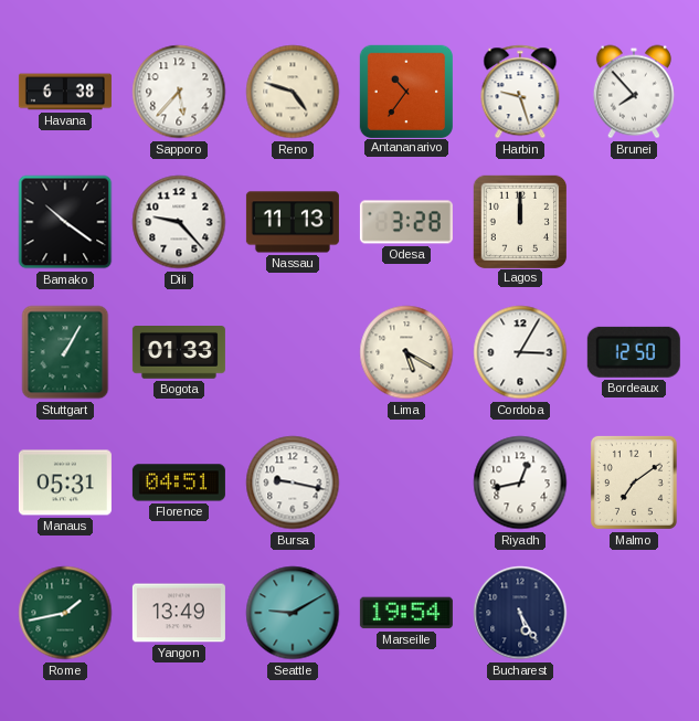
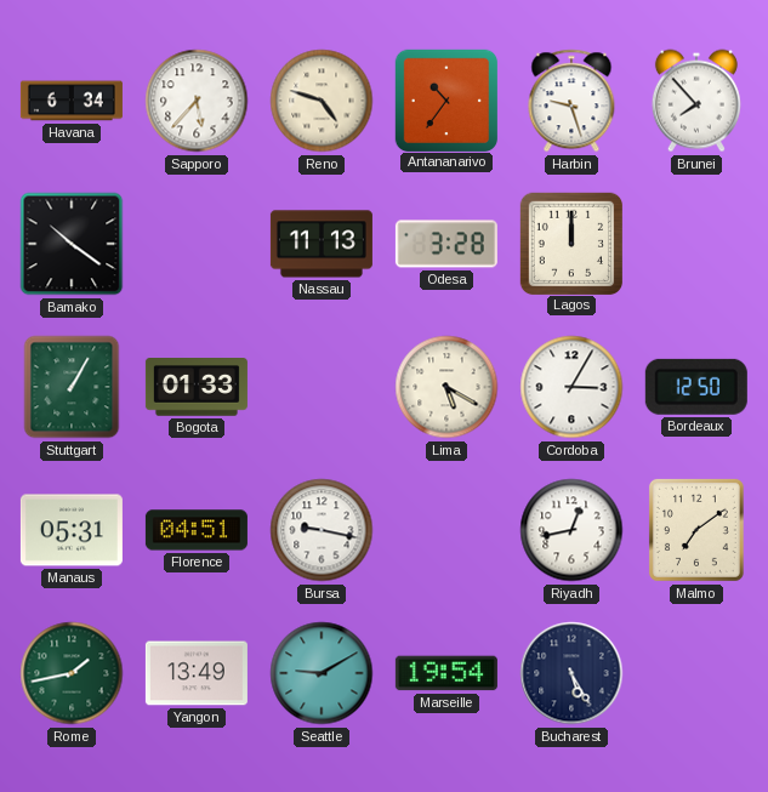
Havana: 6:38 -> 6:34 (72, 101)
Dili: 9:23 -> none (179, 222)
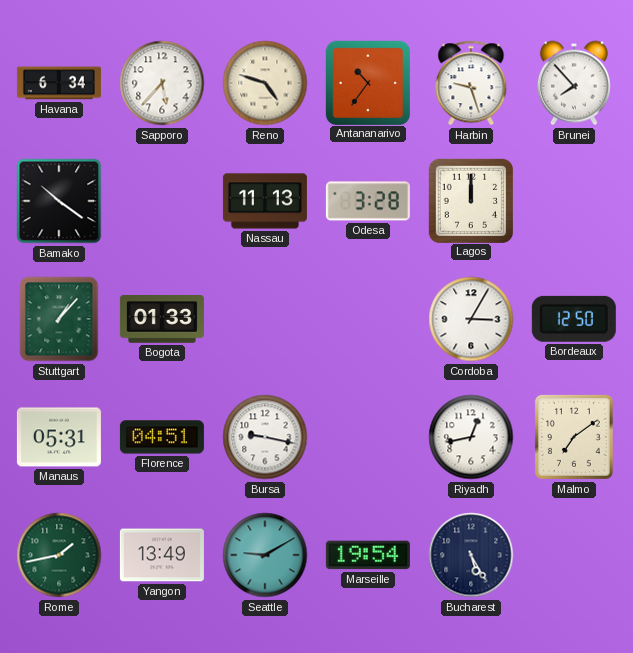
Stuttgart: 1:05 -> 1:07 (59, 319)
Lima: 5:20 -> none (446, 387)
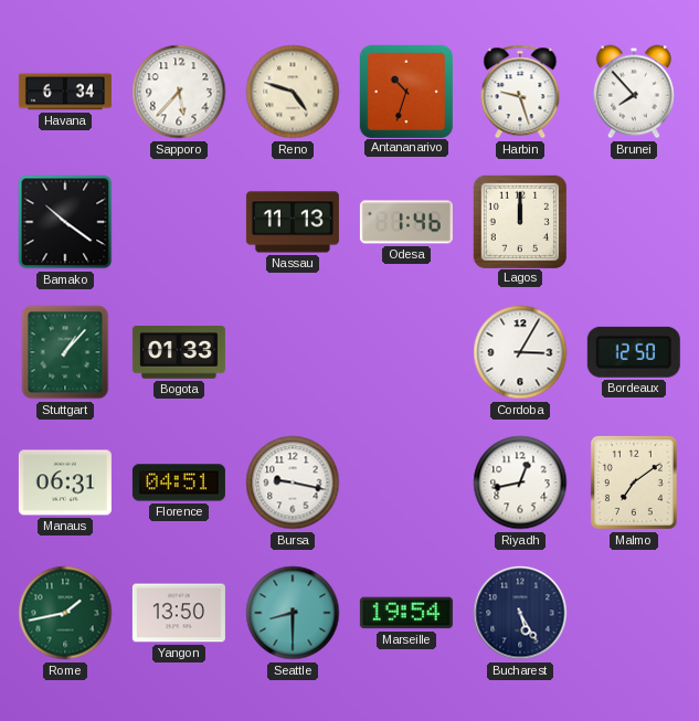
Antananarivo: 10:36 -> 10:33 (405, 91)
Odesa: 3:28 -> 1:46 (406, 222)
Manaus: 05:31 -> 06:31 (65, 483)
Yangon: 13:49 -> 13:50 (179, 613)
Seattle: 9:10 -> 8:30 (293, 613)
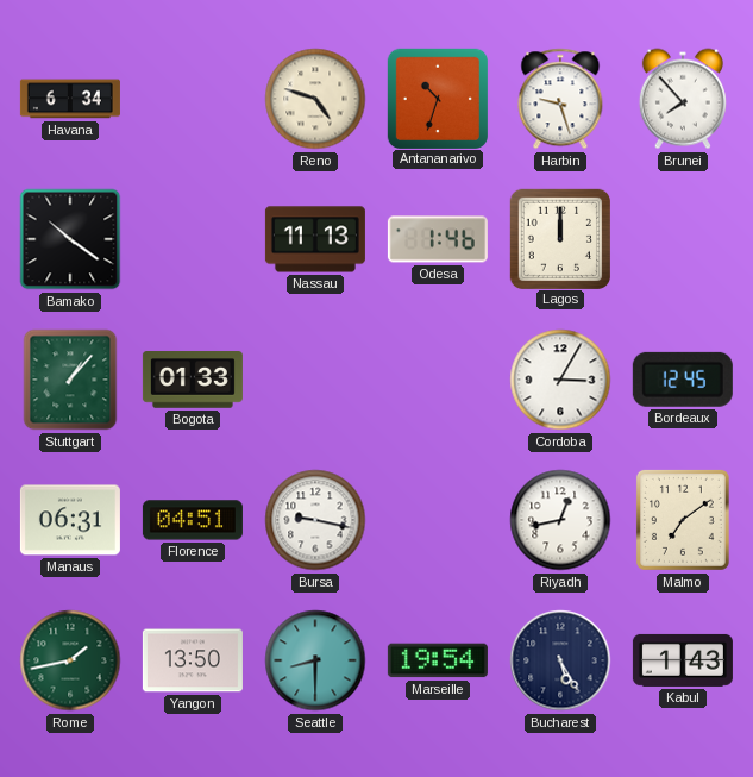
Sapporo: 5:37 -> none (179, 92)
Bordeaux: 12:50 -> 12:45 (683, 380)
Kabul: none -> 1:43 (683, 660)
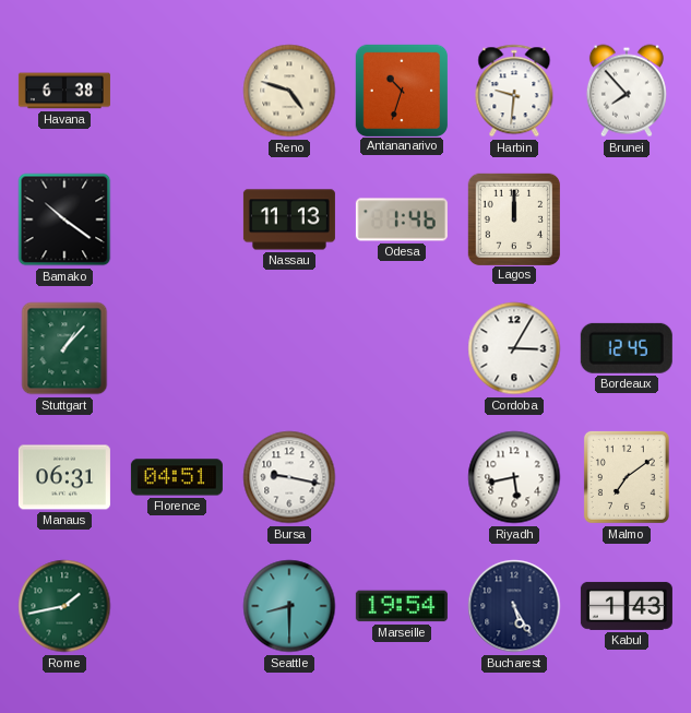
Havana: 6:34 -> 6:38 (64, 91)
Harbin: 9:27 -> 9:31 (514, 91)
Bogota: 01:33 -> none (193, 381)
Riyadh: 12:43 -> 5:43 (514, 477)
Yangon: 13:50 -> none (193, 660)
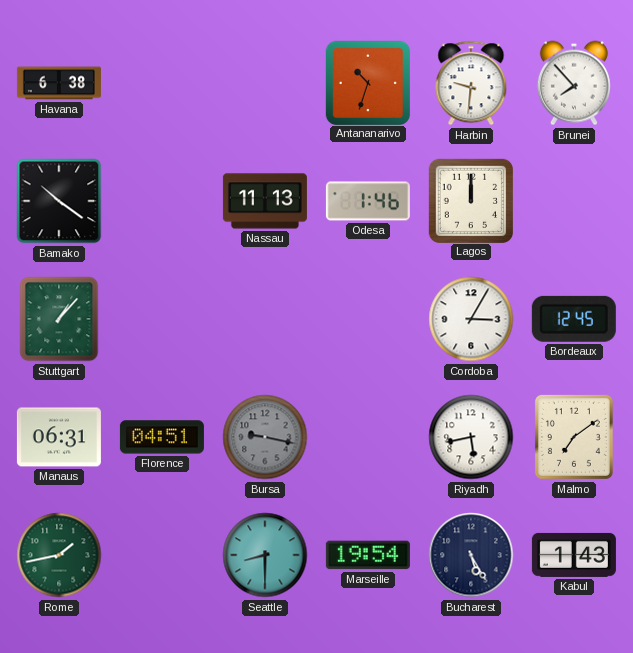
Reno: 4:48 -> none (289, 91)
Bursa dial: white -> grey (265, 437)
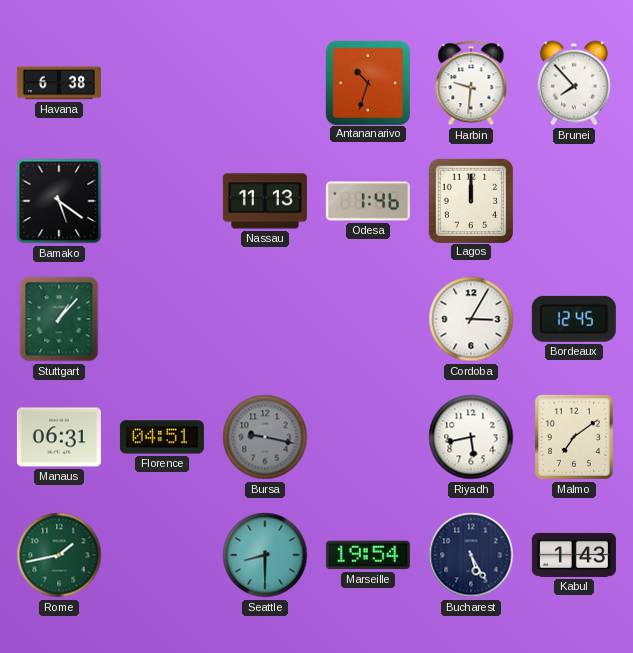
Bamako: 10:21 -> 5:21 (59, 201)
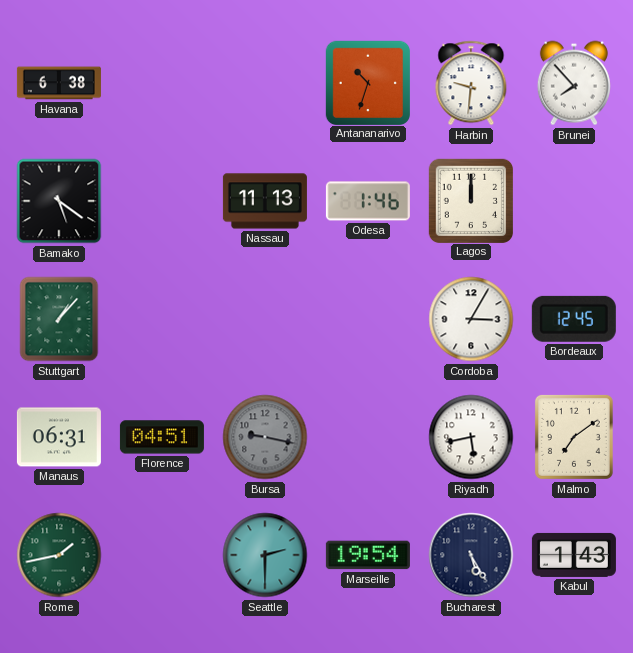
Seattle: 8:30 -> 2:30 (265, 555)
